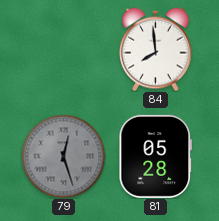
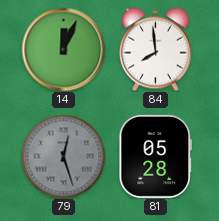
14: none -> 12:04 (63, 49)
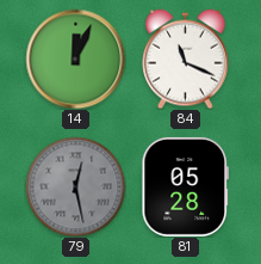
84: 7:59 -> 11:19 (186, 59)
79: 12:27 -> 12:28 (75, 186)
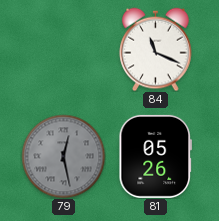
14: 12:04 -> none (75, 59)
81: 05:28 -> 05:26 (155, 156)
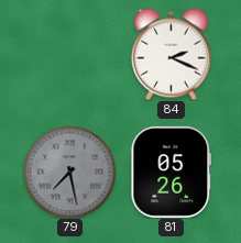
84: 11:19 -> 2:19 (172, 54)
79: 12:28 -> 7:28 (69, 172)
